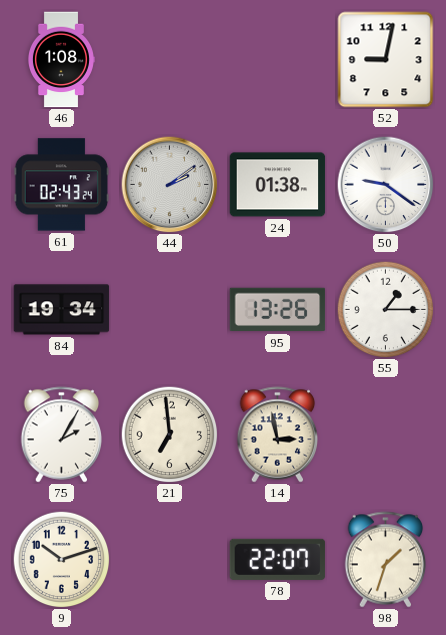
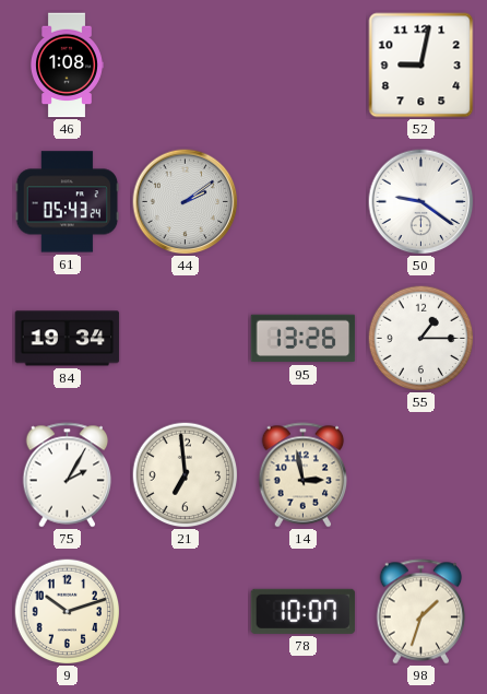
61: 02:43 -> 05:43 (68, 202)
24: 01:38 -> none (278, 185)
78: 22:07 -> 10:07 (304, 611)
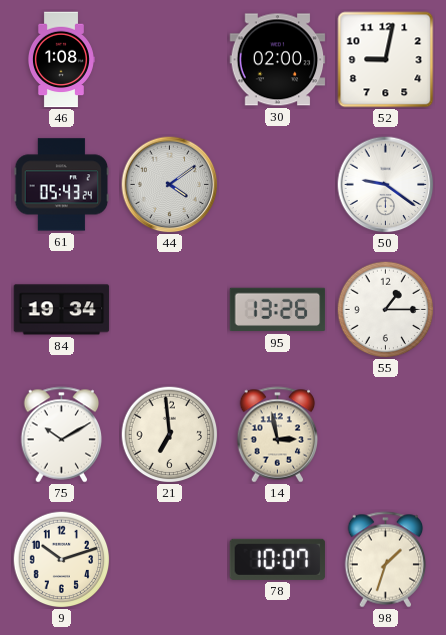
30: none -> 02:00 (278, 60)
44: 2:09 -> 4:09 (170, 185)
75: 2:05 -> 10:10 (62, 435)
